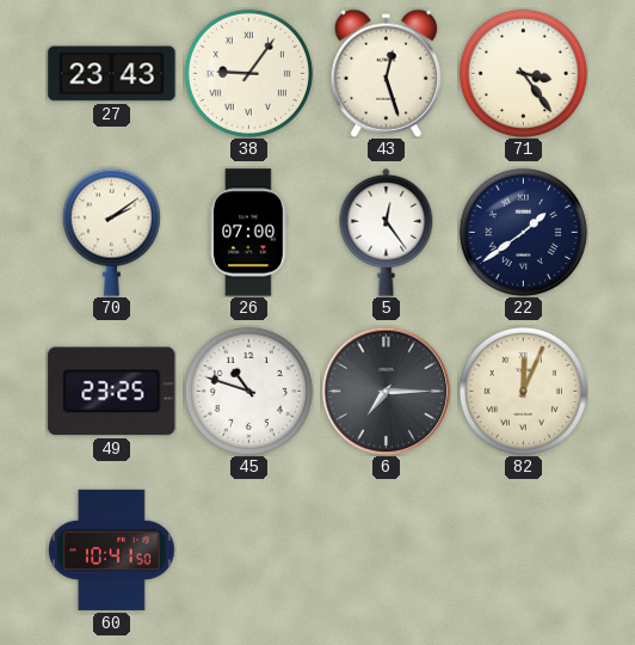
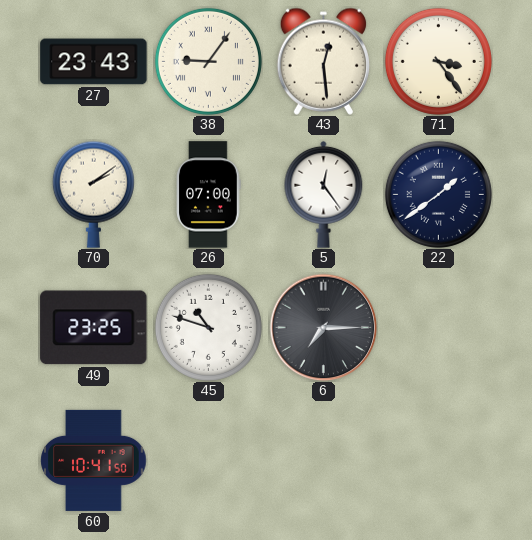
43: 12:27 -> 12:29 (323, 61)
82: 12:04 -> none (523, 391)
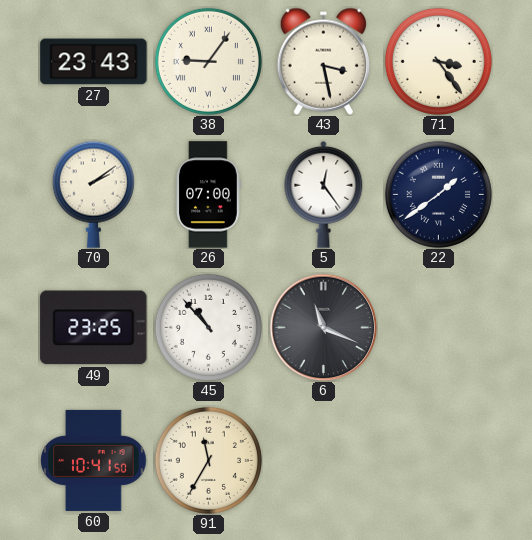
43: 12:29 -> 3:28 (323, 61)
45: 10:48 -> 10:53 (208, 327)
6: 7:15 -> 11:19 (323, 327)
91: none -> 11:35 (208, 460)
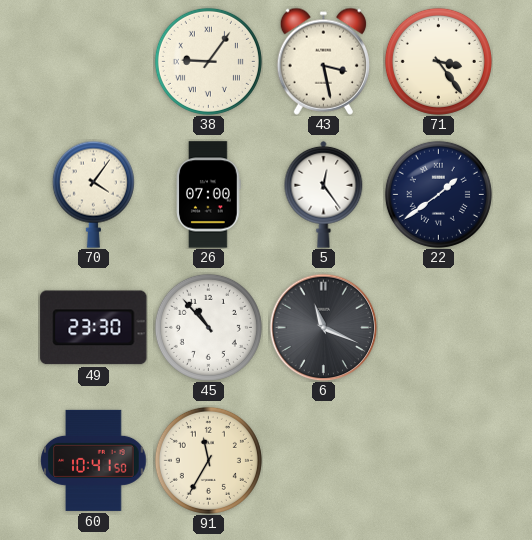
27: 23:43 -> none (94, 62)
70: 2:09 -> 4:06 (93, 194)
49: 23:25 -> 23:30 (94, 328)
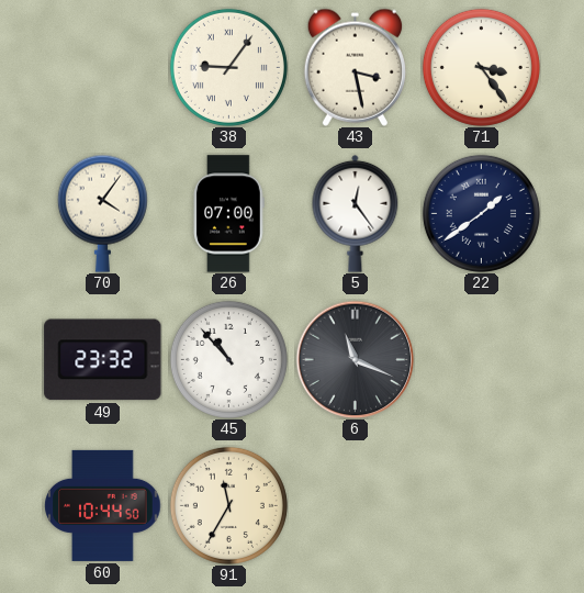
49: 23:30 -> 23:32 (103, 360)
60: 10:41 -> 10:44 (103, 505)
